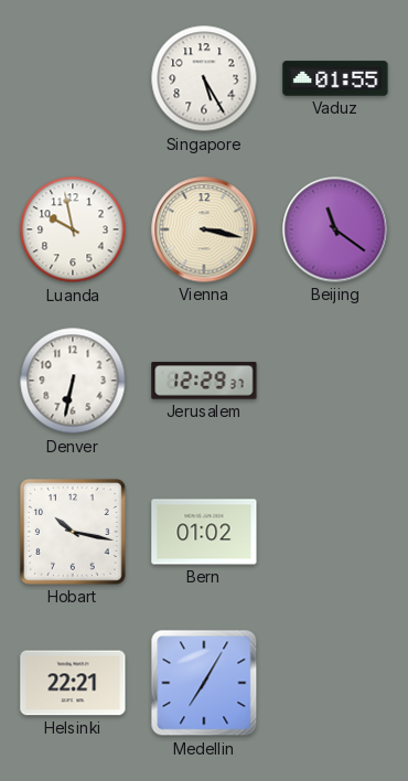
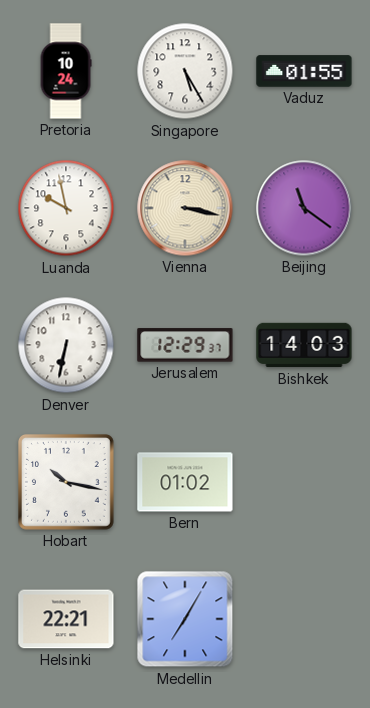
Pretoria: none -> 10:24 (66, 71)
Bishkek: none -> 14:03 (304, 345)
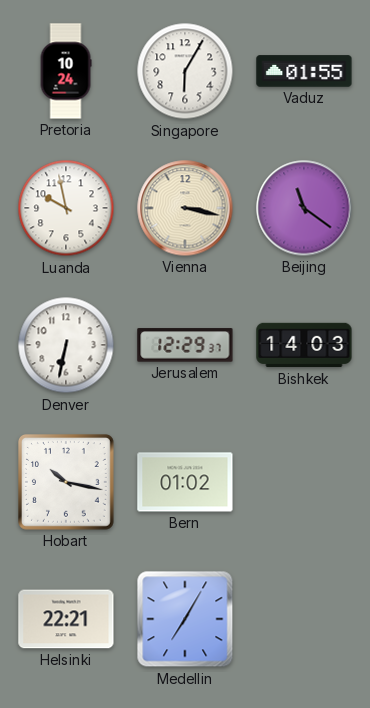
Singapore: 5:25 -> 6:05 (185, 71)
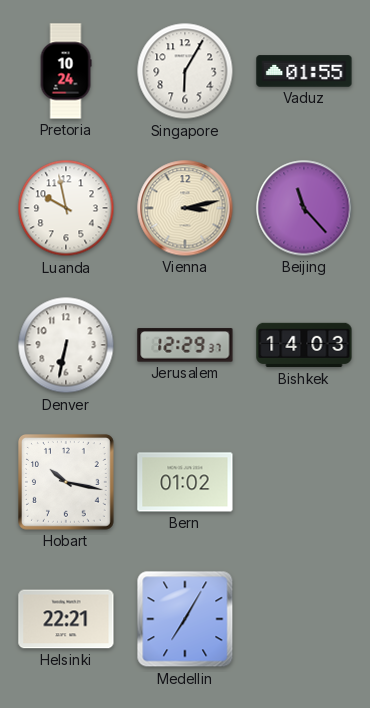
Vienna: 3:17 -> 3:13 (185, 208)
Beijing: 11:21 -> 11:23 (304, 208)
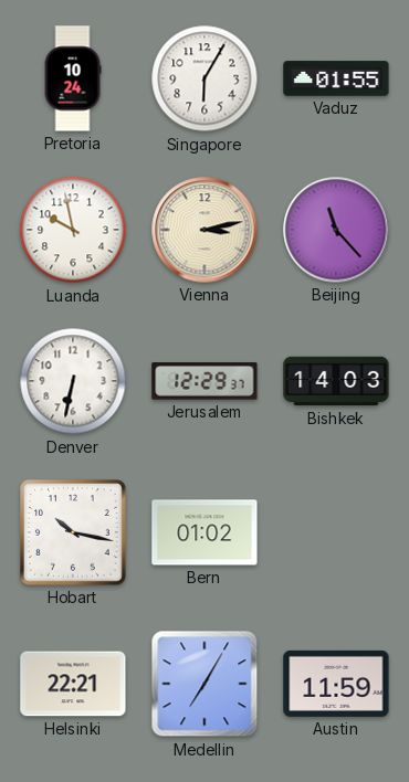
Austin: none -> 11:59 (336, 684)
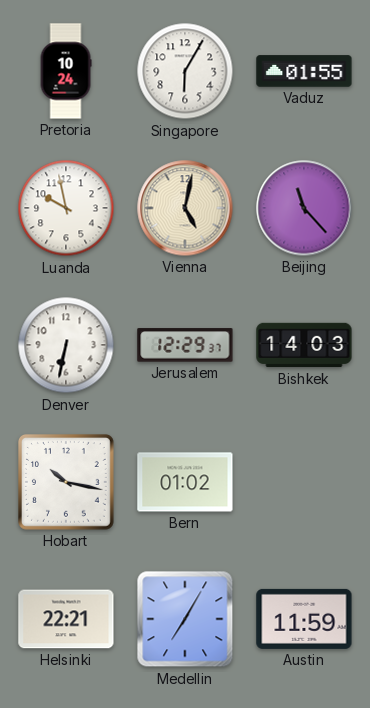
Vienna: 3:13 -> 5:02 (185, 208)
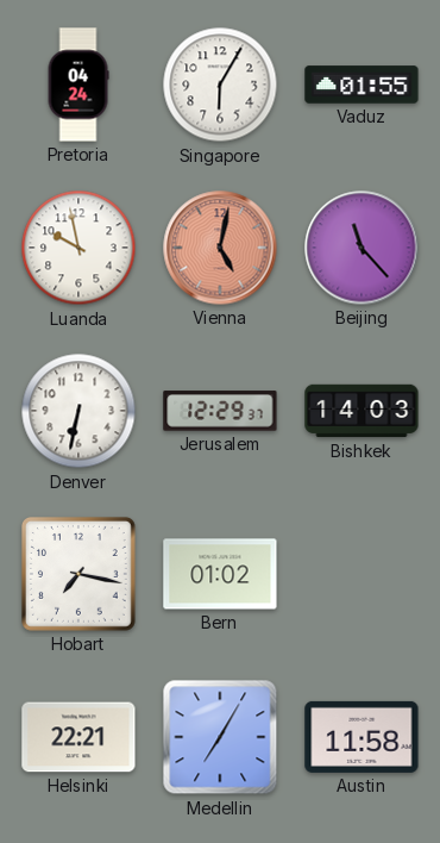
Pretoria: 10:24 -> 04:24 (78, 85)
Vienna dial: cream -> salmon (220, 248)
Hobart: 10:17 -> 7:17 (80, 575)
Austin: 11:59 -> 11:58 (362, 737)
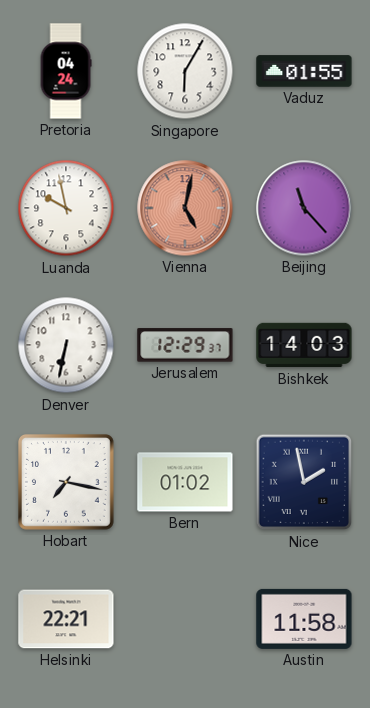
Nice: none -> 1:58 (304, 482)
Medellin: 7:05 -> none (220, 737)
